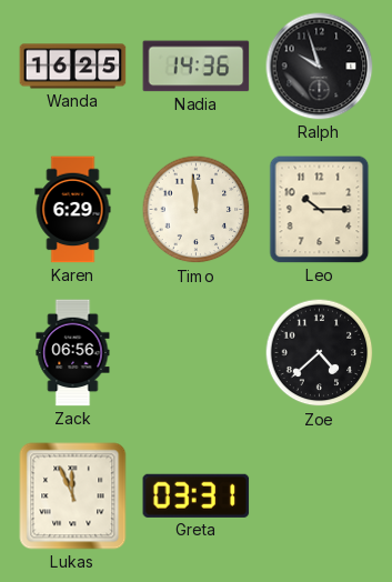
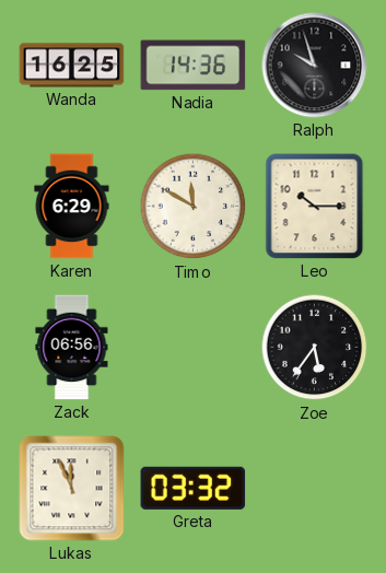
Timo: 11:59 -> 11:50 (194, 207)
Zoe: 4:38 -> 5:36 (315, 348)
Greta: 03:31 -> 03:32 (194, 488)
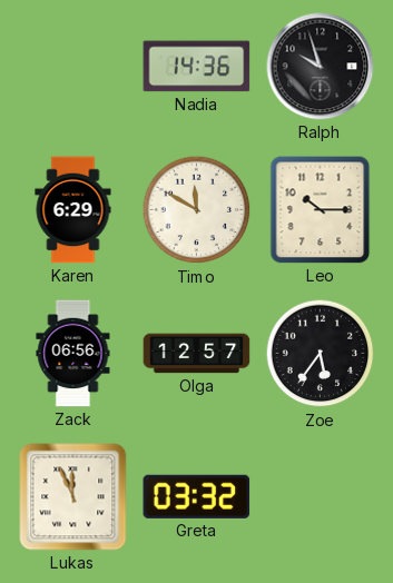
Wanda: 16:25 -> none (72, 66)
Olga: none -> 12:57 (197, 354)
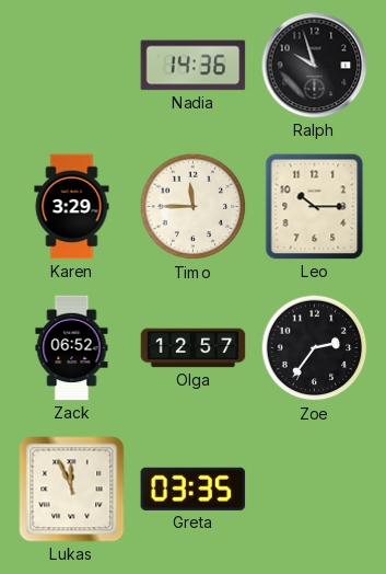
Karen: 6:29 -> 3:29 (72, 207)
Timo: 11:50 -> 11:45 (194, 207)
Zack: 06:56 -> 06:52 (72, 348)
Zoe: 5:36 -> 2:36 (315, 348)
Greta: 03:32 -> 03:35 (194, 489)
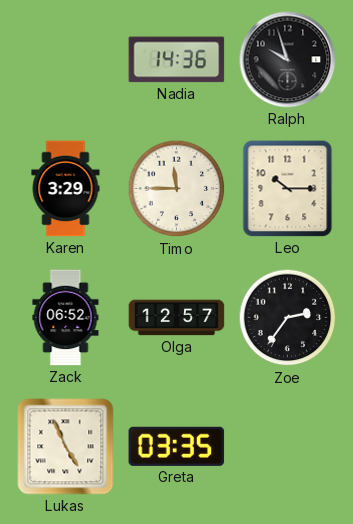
Lukas: 11:56 -> 4:56 (66, 447)
